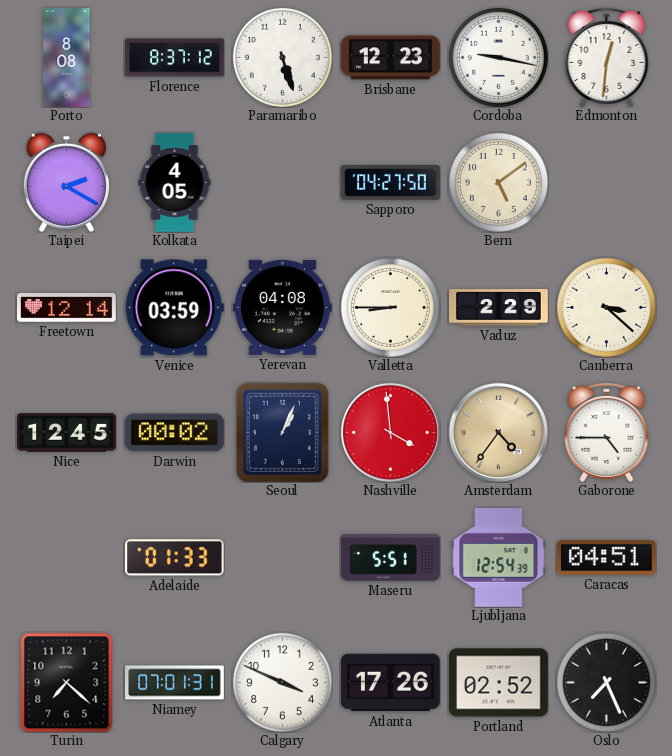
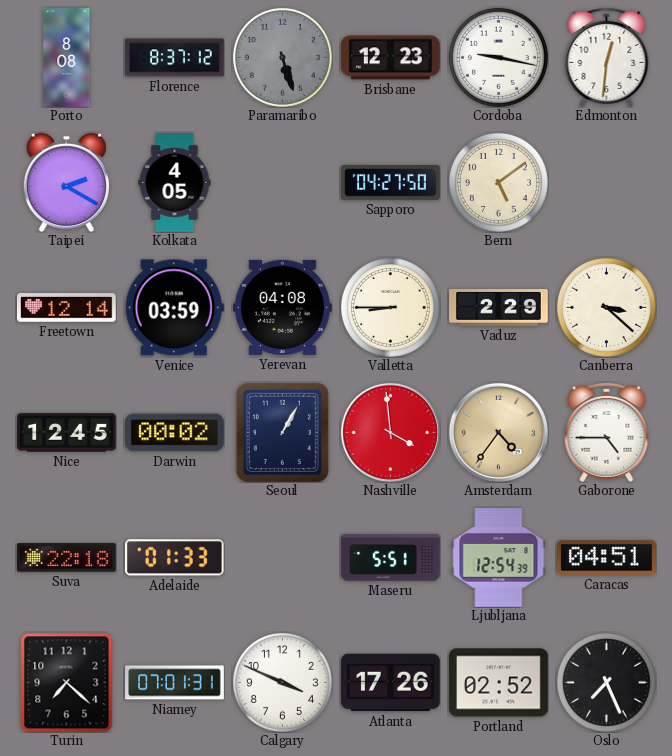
Paramaribo dial: white -> grey (282, 57)
Seoul: 1:04 -> 1:05 (282, 432)
Suva: none -> 22:18 (67, 558)
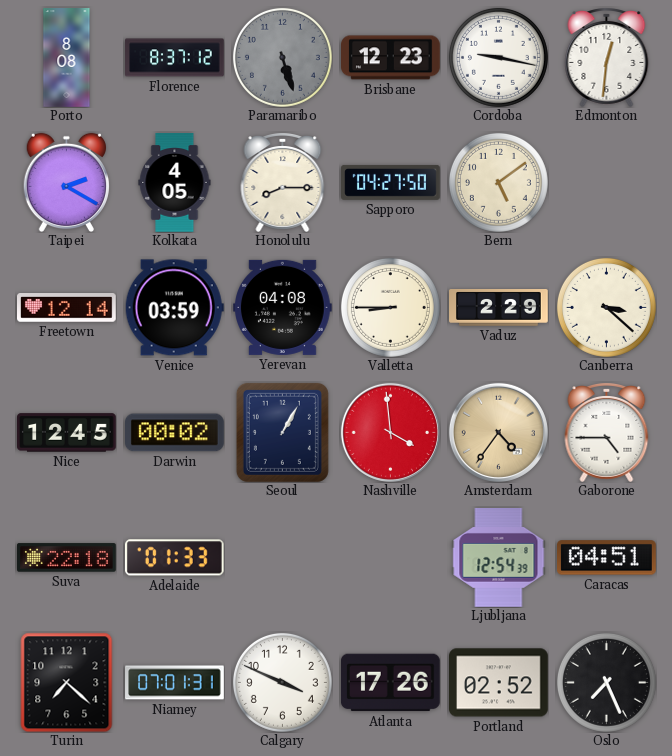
Honolulu: none -> 8:15 (283, 183)
Maseru: 5:51 -> none (391, 558)
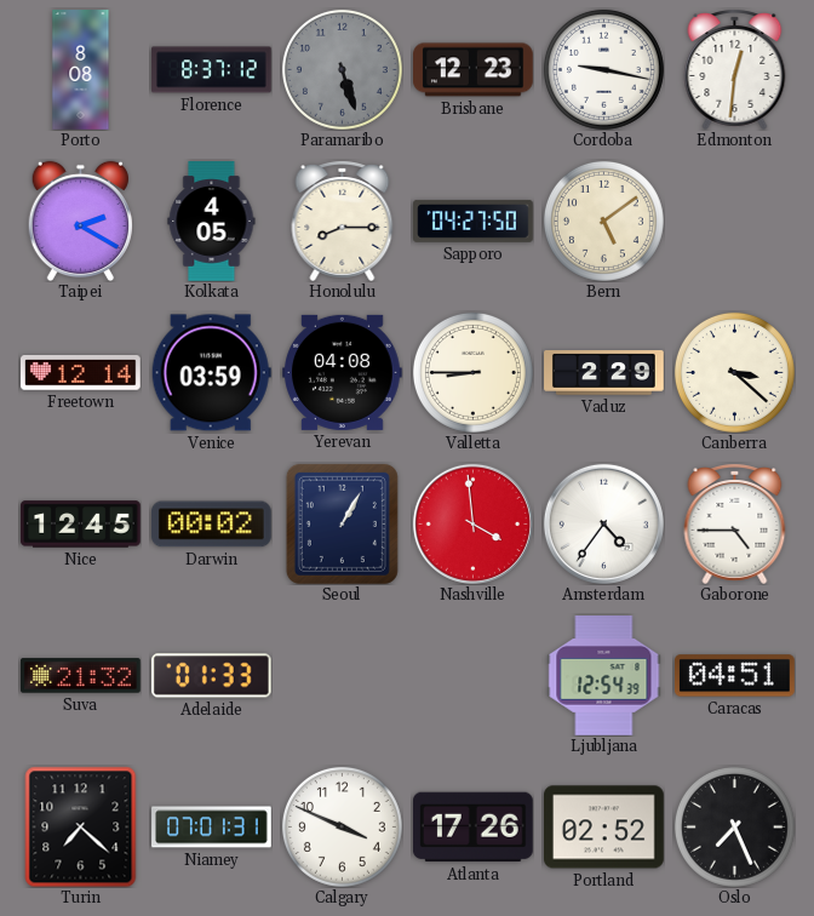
Amsterdam dial: champagne -> white (603, 523)
Suva: 22:18 -> 21:32 (81, 676)
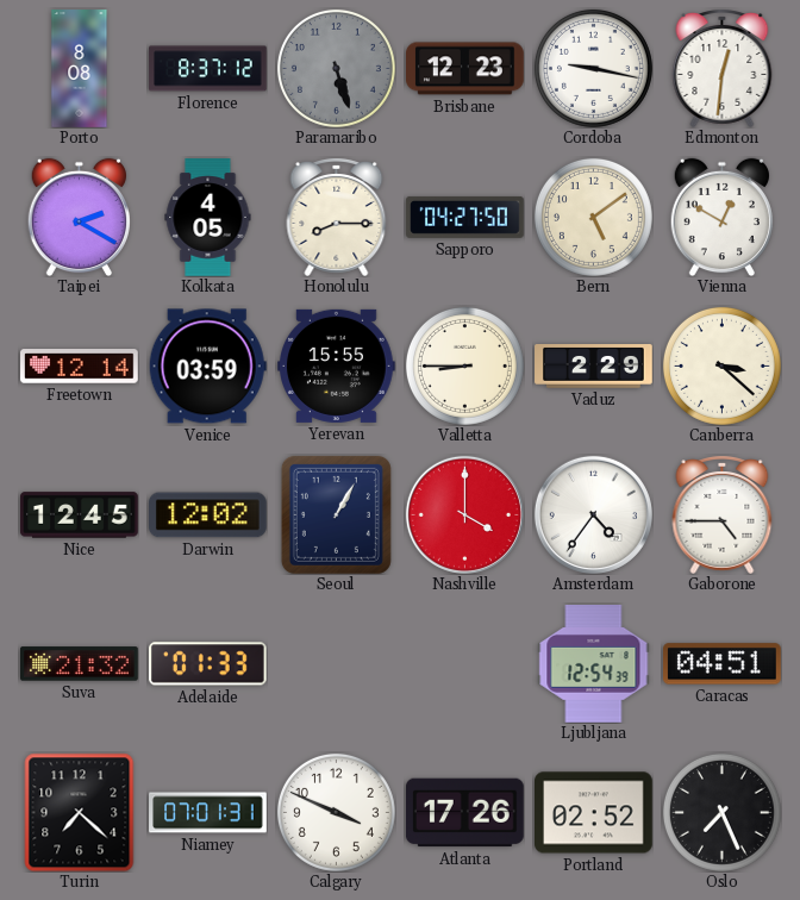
Vienna: none -> 12:50 (721, 217)
Yerevan: 04:08 -> 15:55 (337, 365)
Darwin: 00:02 -> 12:02 (208, 515)
Nashville: 3:59 -> 4:00 (464, 514)
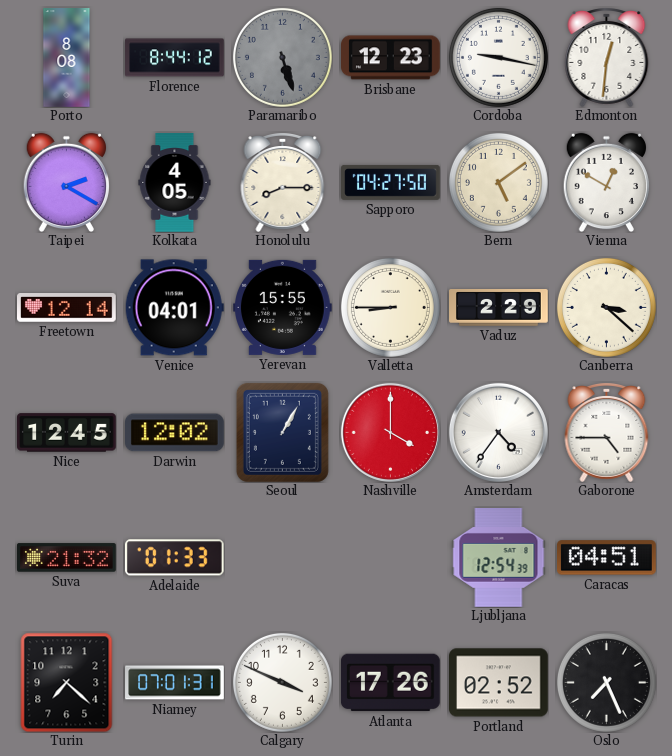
Florence: 8:37 -> 8:44 (175, 58)
Venice: 03:59 -> 04:01 (174, 308)
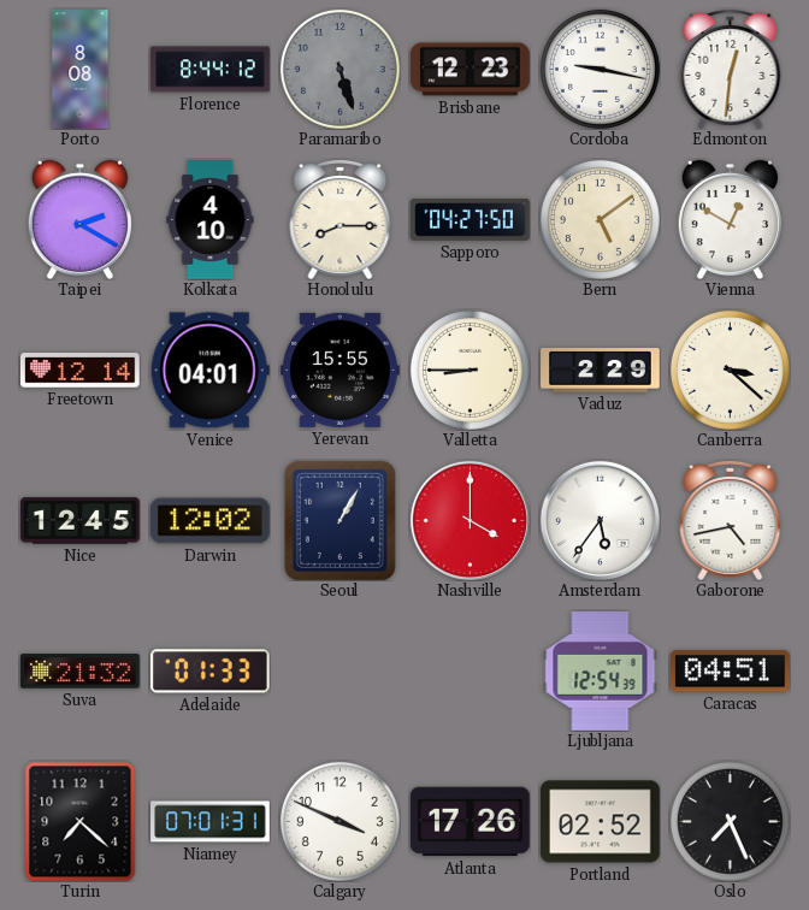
Kolkata: 4:05 -> 4:10 (211, 220)
Amsterdam: 4:36 -> 5:36 (600, 520)
Gaborone: 4:45 -> 4:43 (731, 521)
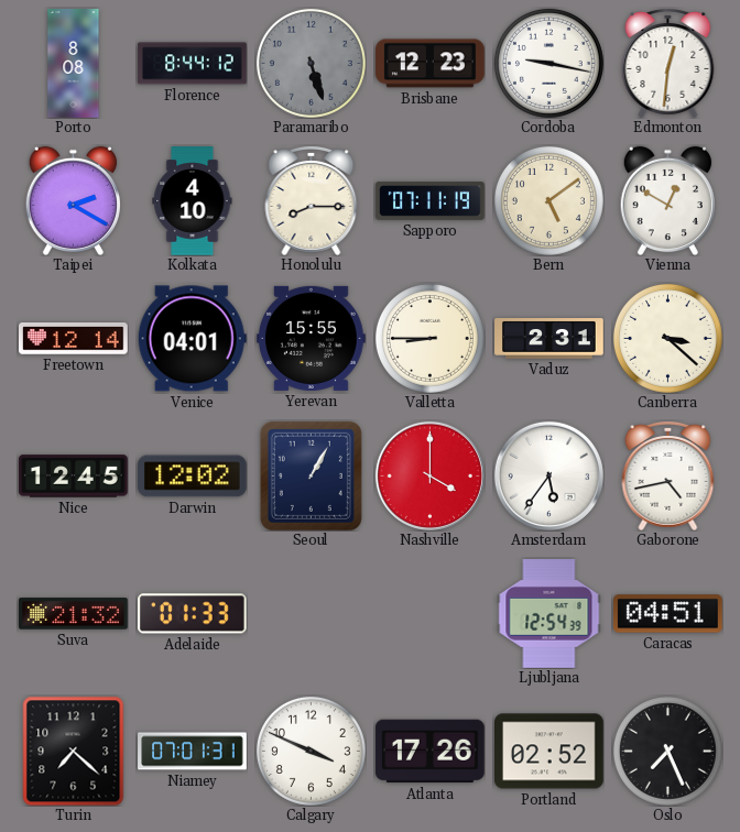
Sapporo: 04:27 -> 07:11 (431, 200)
Vaduz: 2:29 -> 2:31 (549, 339)
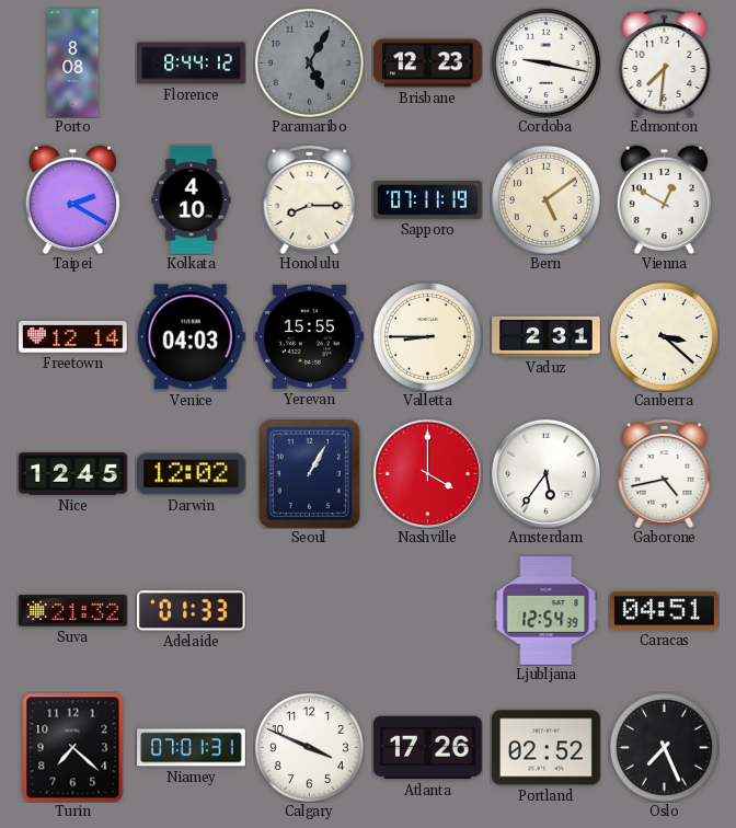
Paramaribo: 5:27 -> 5:05 (309, 62)
Edmonton: 12:31 -> 7:31 (665, 64)
Venice: 04:01 -> 04:03 (191, 337)
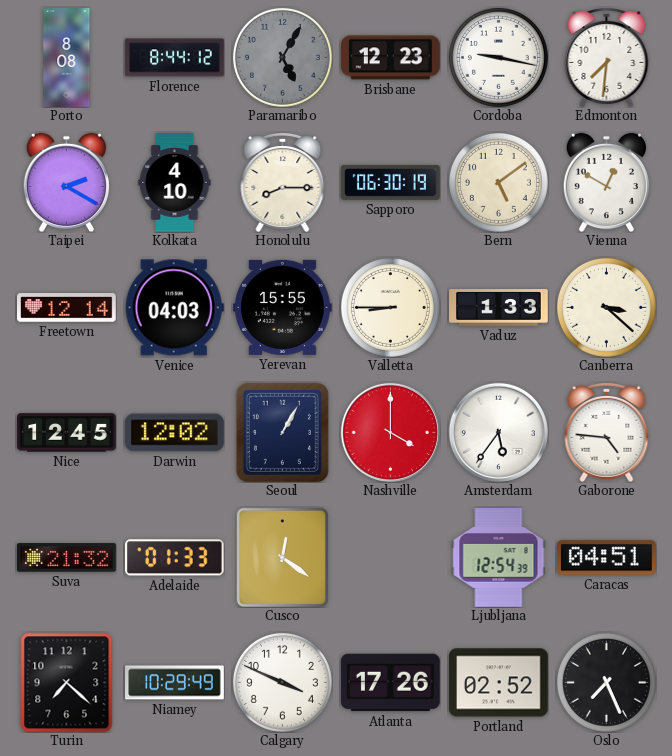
Sapporo: 07:11 -> 06:30 (391, 182)
Vaduz: 2:31 -> 1:33 (499, 308)
Gaborone: 4:43 -> 4:46 (607, 433)
Cusco: none -> 12:21 (282, 557)
Niamey: 07:01 -> 10:29 (175, 683)
